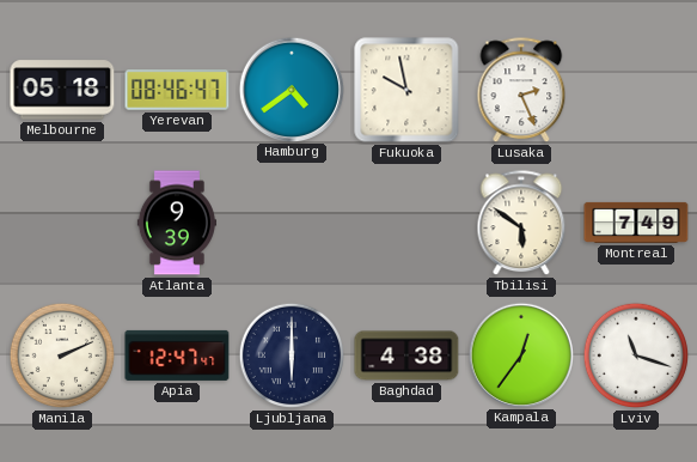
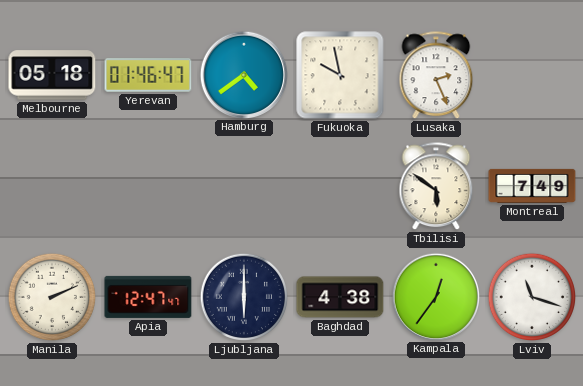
Yerevan: 08:46 -> 01:46 (148, 75)
Atlanta: 9:39 -> none (177, 223)
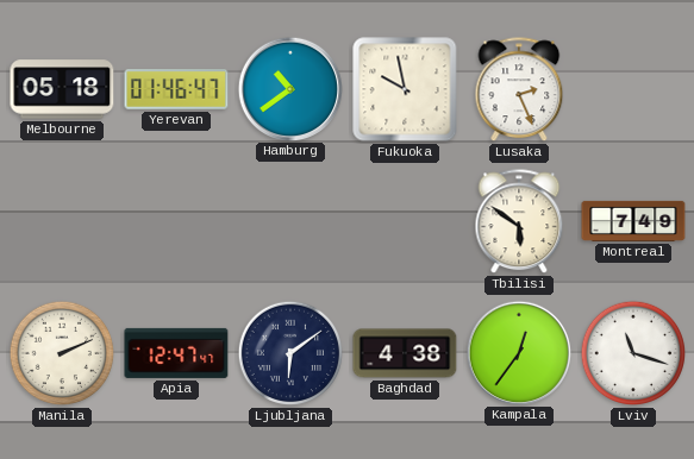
Hamburg: 4:39 -> 10:39 (289, 88)
Ljubljana: 6:00 -> 6:09 (290, 353)
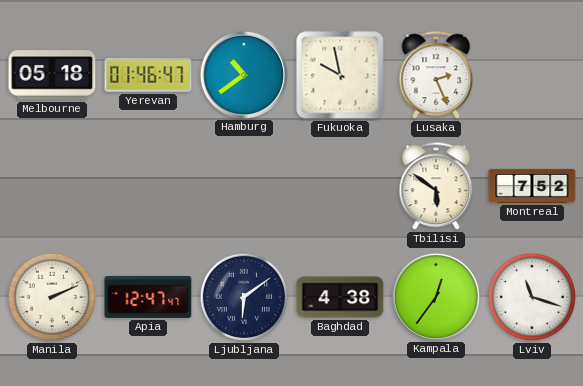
Montreal: 7:49 -> 7:52 (532, 186)
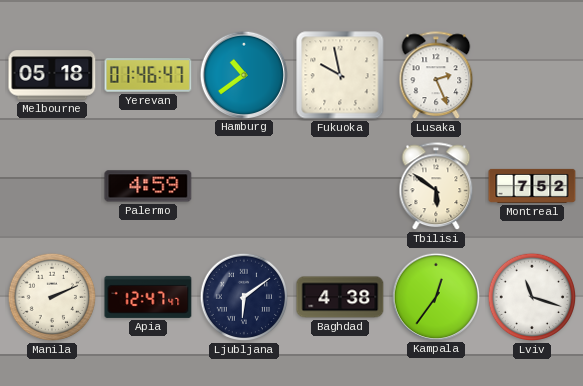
Palermo: none -> 4:59 (148, 186)
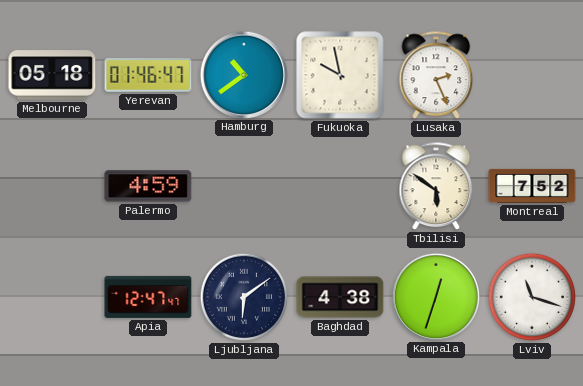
Manila: 2:11 -> none (52, 297)
Kampala: 12:36 -> 12:33 (435, 296)
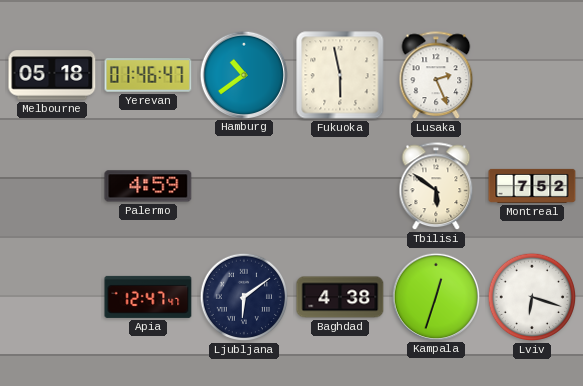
Fukuoka: 9:58 -> 5:58 (340, 75)
Lviv: 11:18 -> 6:18 (532, 297)
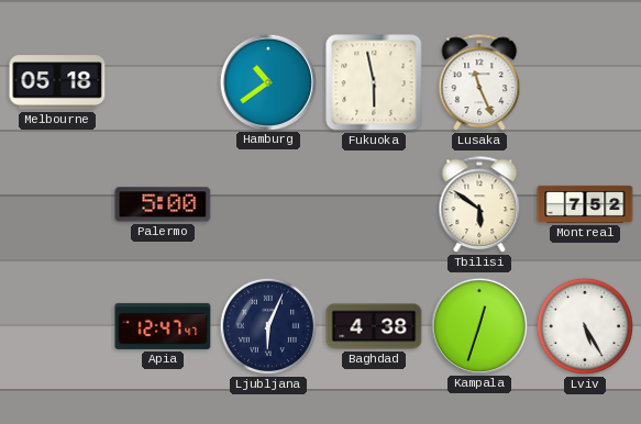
Yerevan: 01:46 -> none (148, 75)
Lusaka: 2:26 -> 11:26 (479, 83)
Palermo: 4:59 -> 5:00 (163, 204)
Ljubljana: 6:09 -> 6:04 (268, 326)
Lviv: 6:18 -> 5:25 (585, 326)
